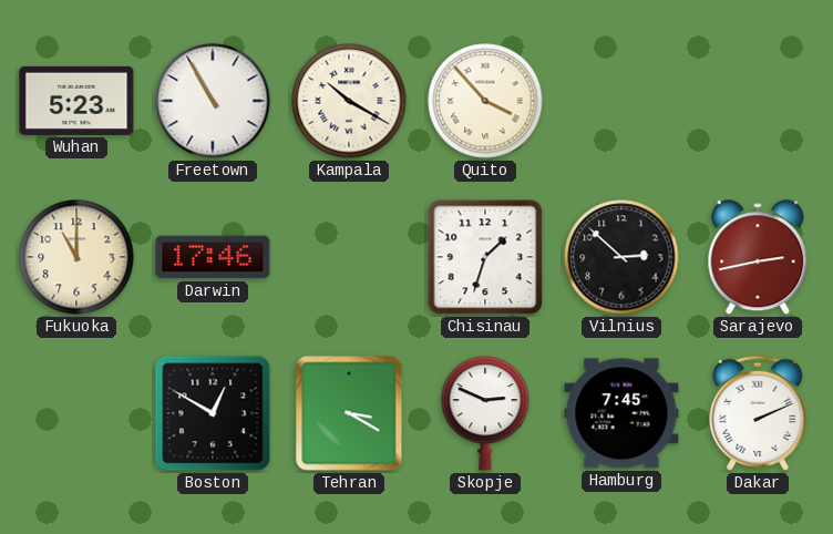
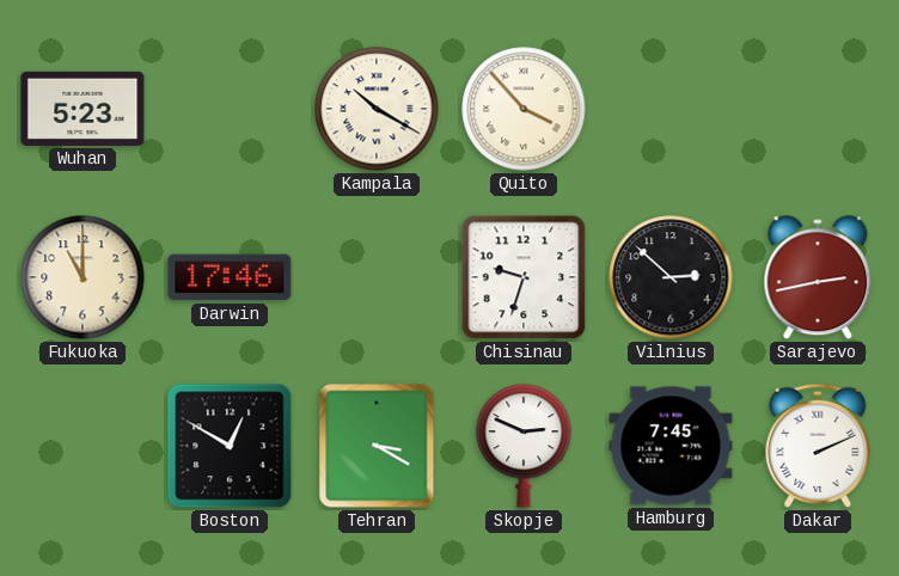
Freetown: 10:55 -> none (213, 101)
Chisinau: 1:33 -> 9:33 (524, 277)
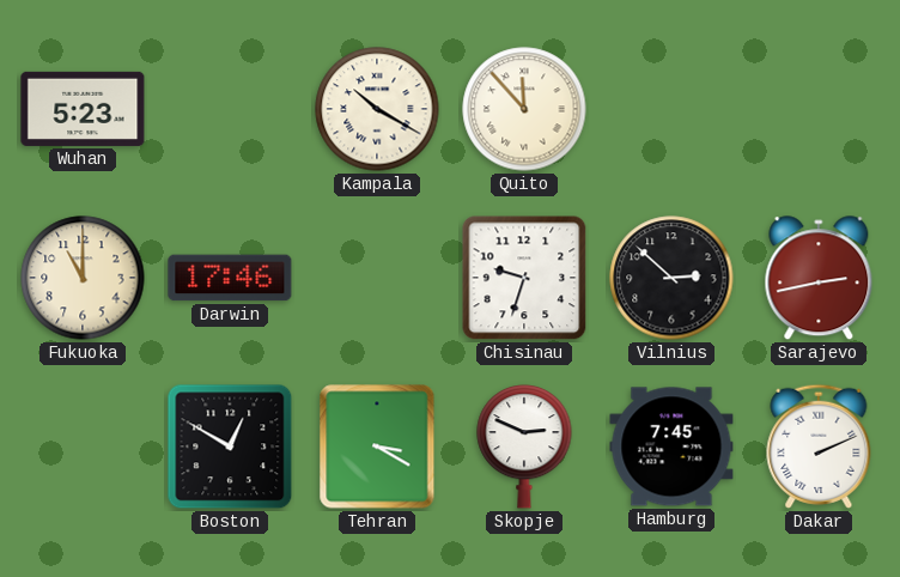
Quito: 3:53 -> 11:53 (524, 109)
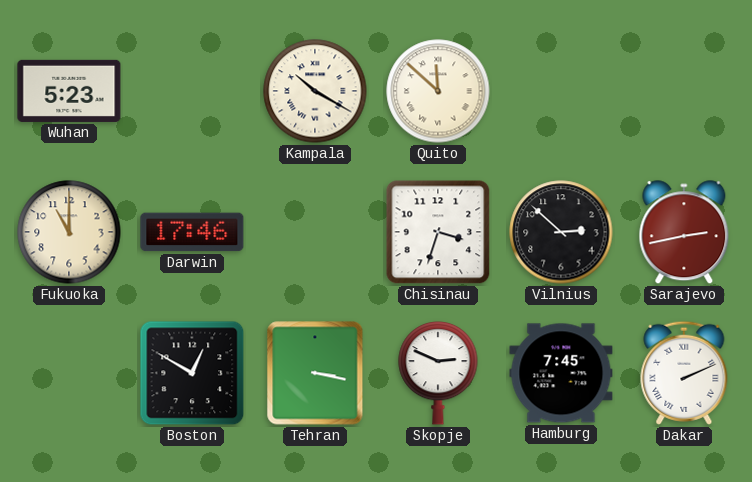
Quito: 11:53 -> 11:52 (438, 91)
Chisinau: 9:33 -> 3:33 (438, 232)
Tehran: 3:20 -> 3:17 (315, 373)
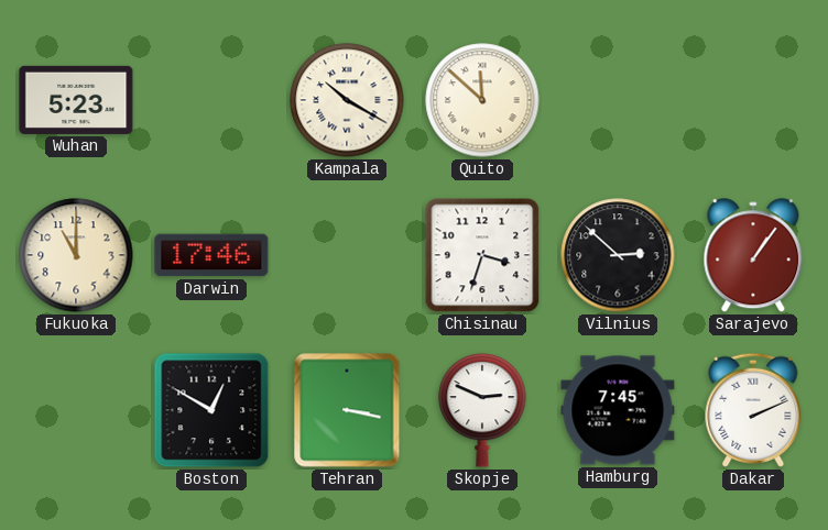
Sarajevo: 2:43 -> 1:06 (753, 256)
